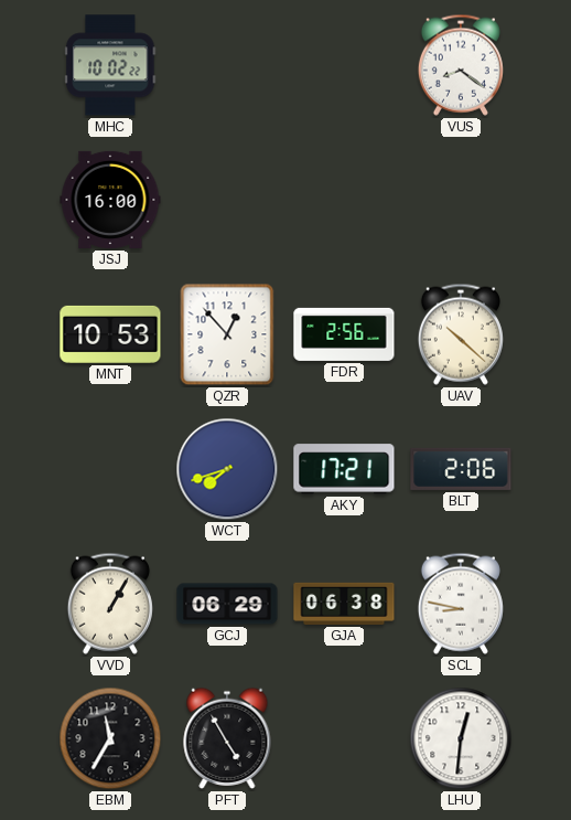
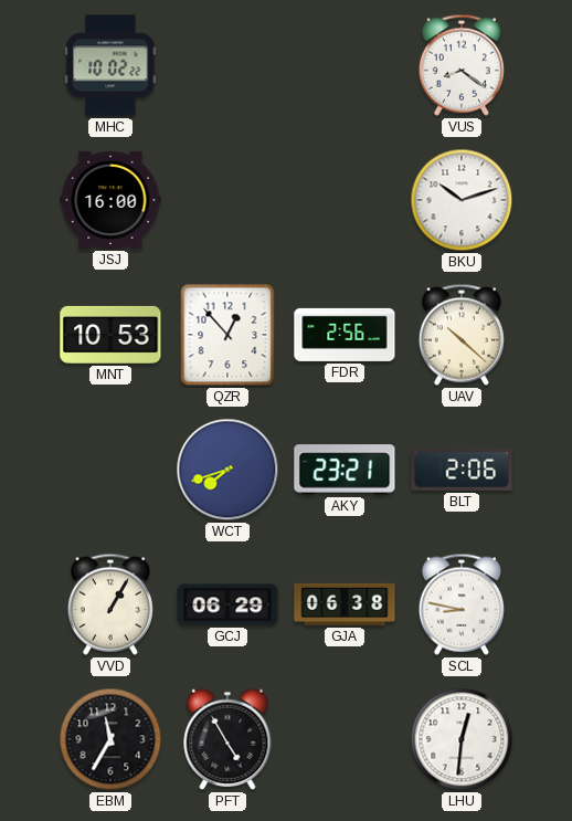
BKU: none -> 10:12 (462, 200)
AKY: 17:21 -> 23:21 (345, 470)
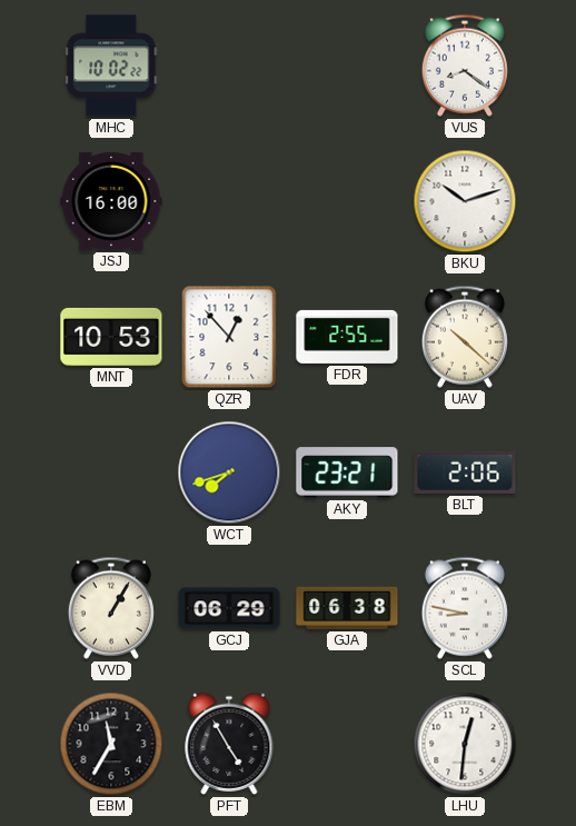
FDR: 2:56 -> 2:55 (347, 337)
